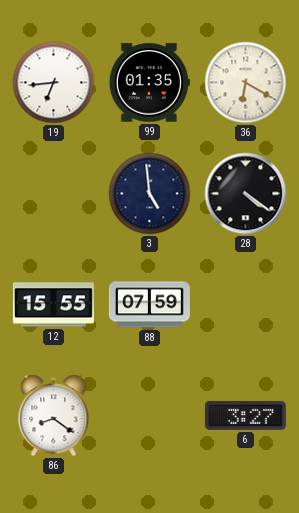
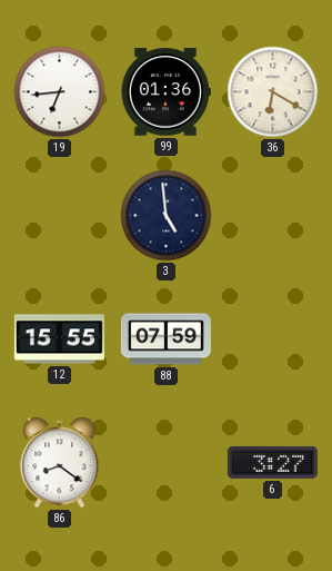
99: 01:35 -> 01:36 (165, 92)
28: 4:21 -> none (246, 194)
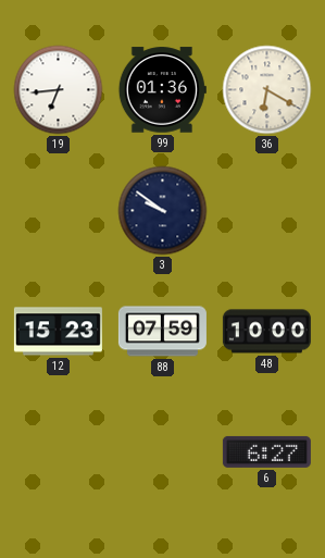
3: 4:59 -> 9:51 (163, 211)
12: 15:55 -> 15:23 (58, 332)
48: none -> 10:00 (266, 332)
86: 8:21 -> none (60, 463)
6: 3:27 -> 6:27 (266, 451)
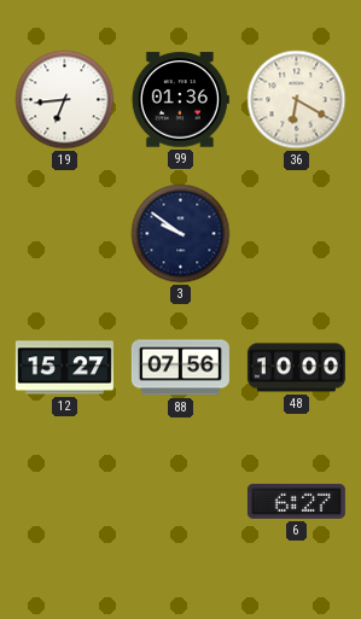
12: 15:23 -> 15:27 (64, 368)
88: 07:59 -> 07:56 (180, 368)
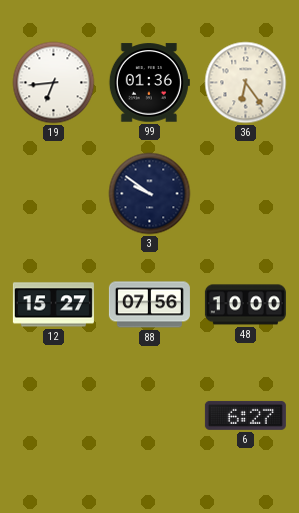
36: 6:20 -> 6:24 (246, 83)
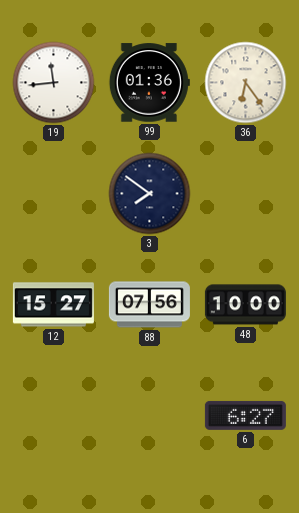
19: 6:44 -> 11:44 (54, 83)
3: 9:51 -> 7:51 (150, 194)
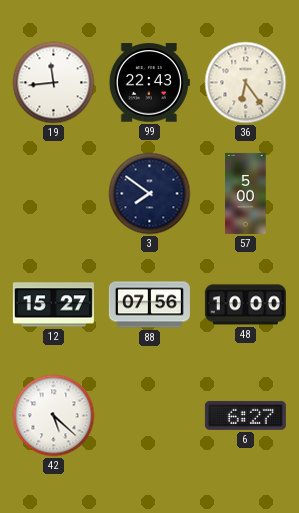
99: 01:36 -> 22:43 (149, 83)
57: none -> 5:00 (246, 193)
42: none -> 5:22 (54, 416)
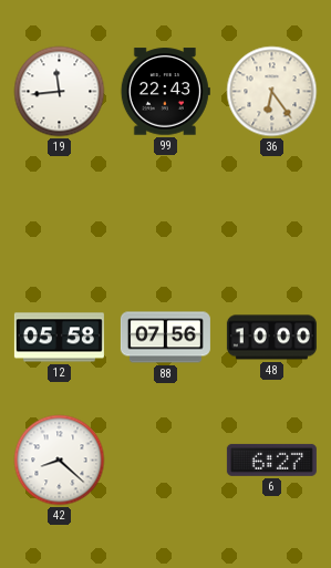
3: 7:51 -> none (150, 194)
57: 5:00 -> none (246, 193)
12: 15:27 -> 05:58 (59, 338)
42: 5:22 -> 8:22 (60, 461)
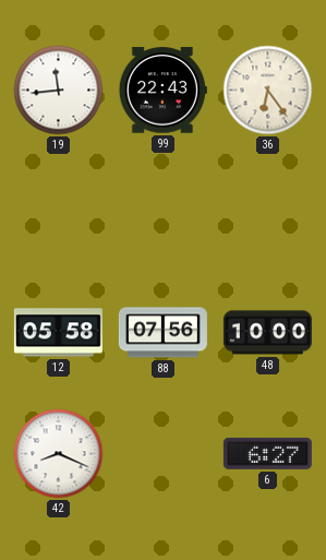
42: 8:22 -> 8:19 (59, 454)
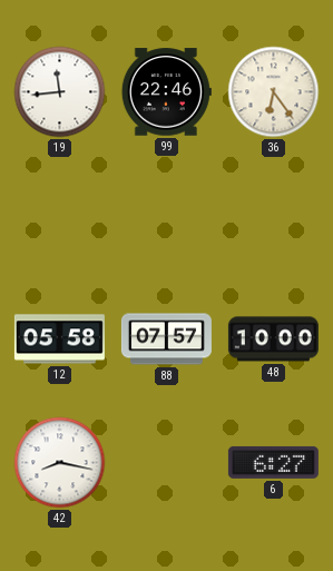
99: 22:43 -> 22:46 (166, 92)
88: 07:56 -> 07:57 (166, 339)
42: 8:19 -> 8:17 (60, 463)
